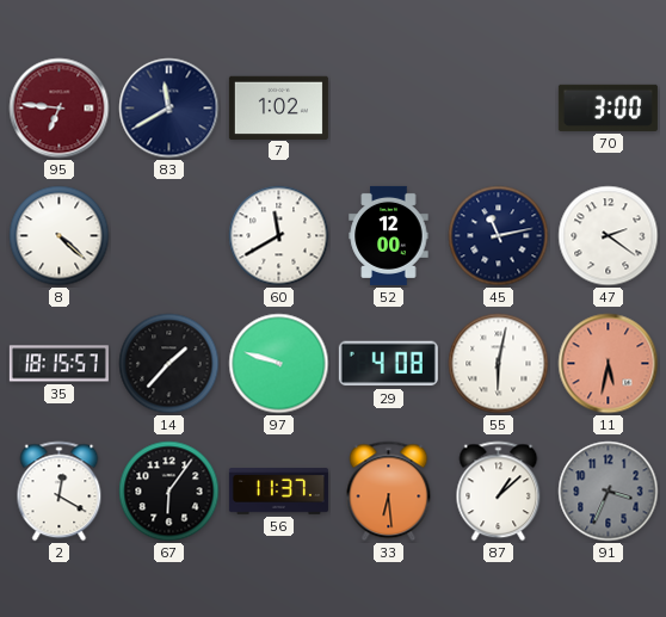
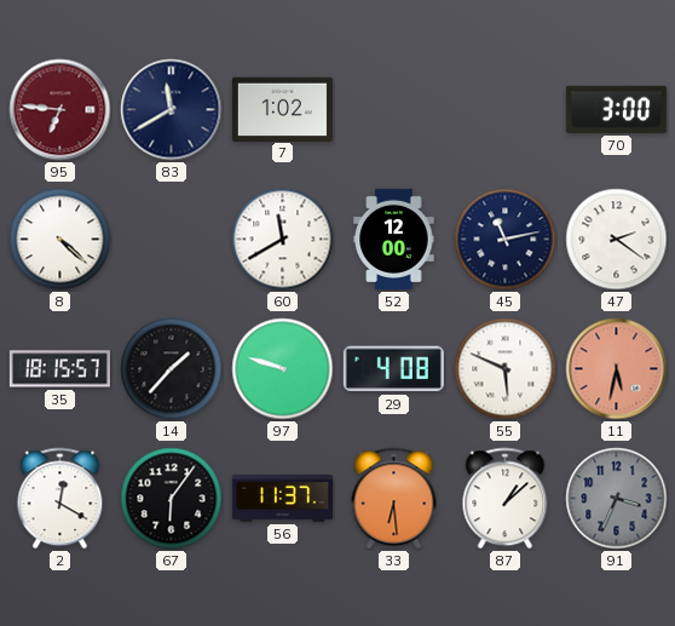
55: 6:02 -> 5:49 (506, 369)
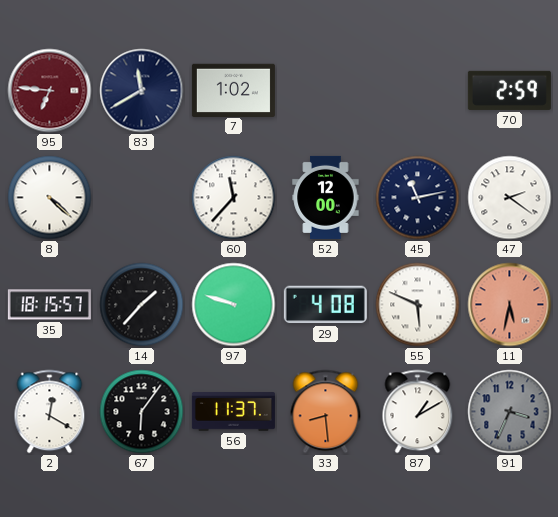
70: 3:00 -> 2:59 (509, 90)
60: 11:40 -> 11:37 (234, 198)
33: 6:29 -> 8:29 (326, 412)
87: 1:08 -> 1:10 (418, 412)
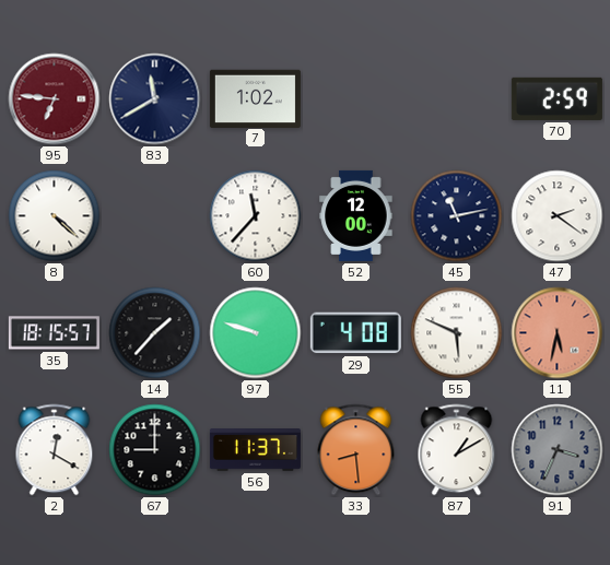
67: 6:06 -> 9:00 (155, 450)
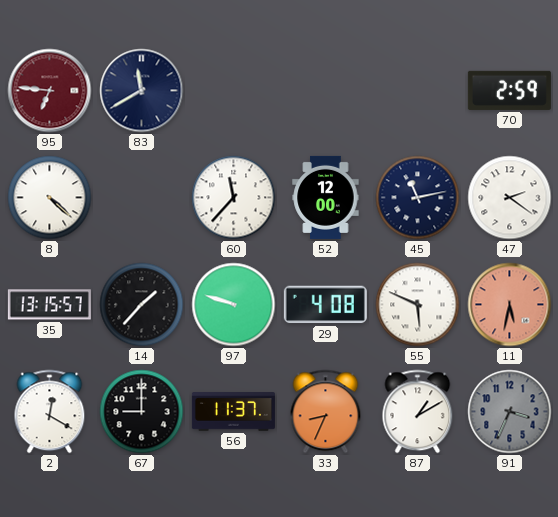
7: 1:02 -> none (255, 98)
35: 18:15 -> 13:15 (49, 305)
33: 8:29 -> 8:34 (326, 412)
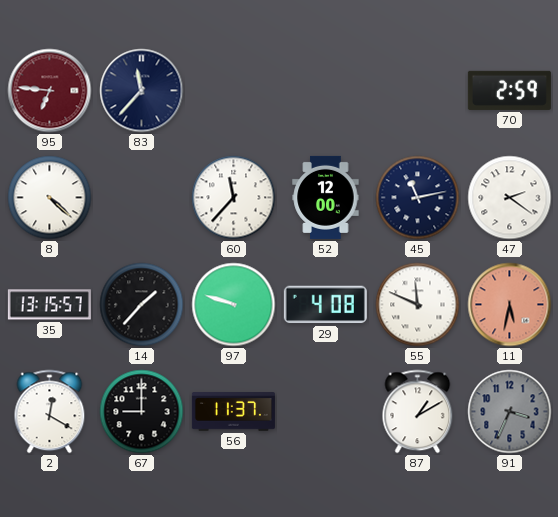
83: 11:40 -> 11:37 (142, 91)
55: 5:49 -> 11:49 (418, 305)
33: 8:34 -> none (326, 412)
